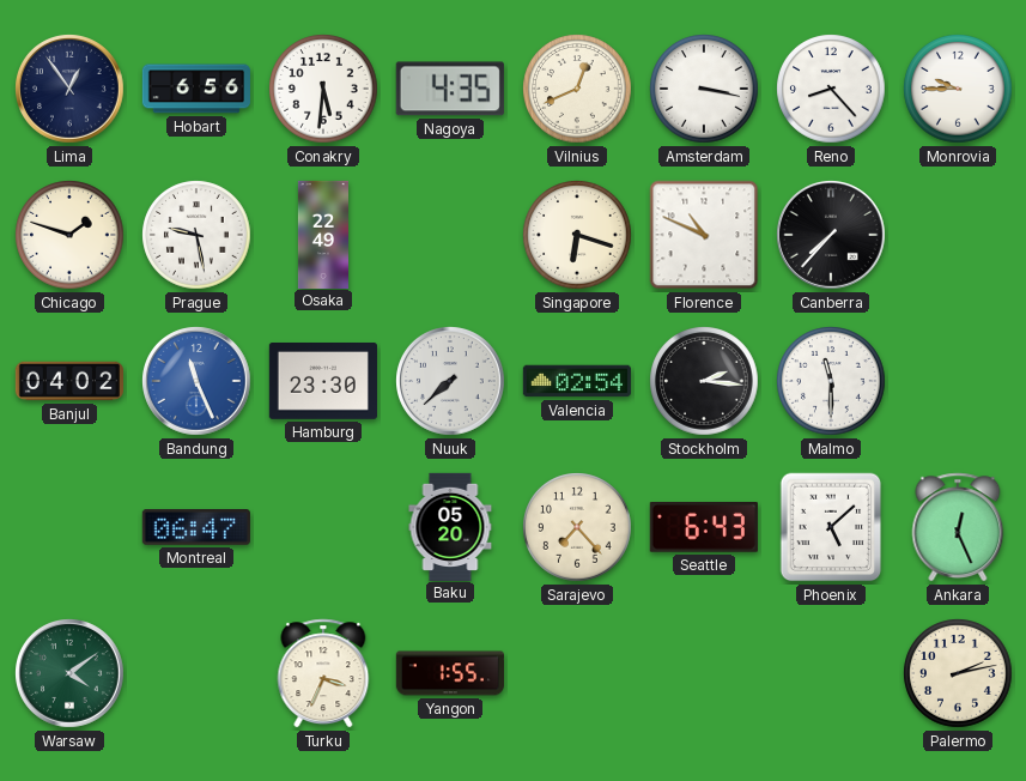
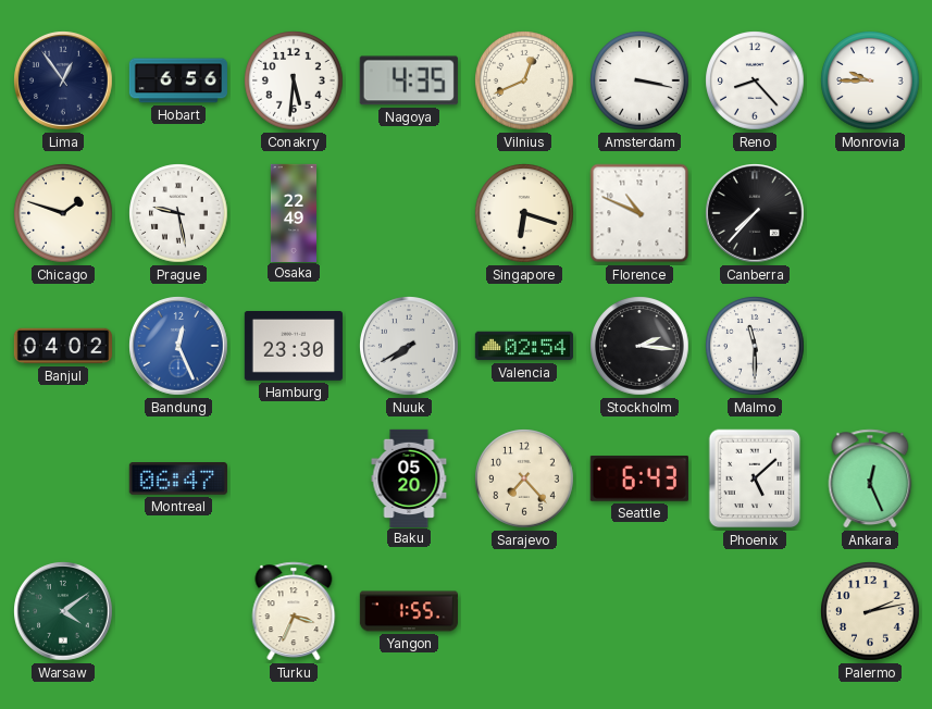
Bandung: 11:26 -> 12:26 (179, 347)
Nuuk: 7:38 -> 7:40 (410, 347)
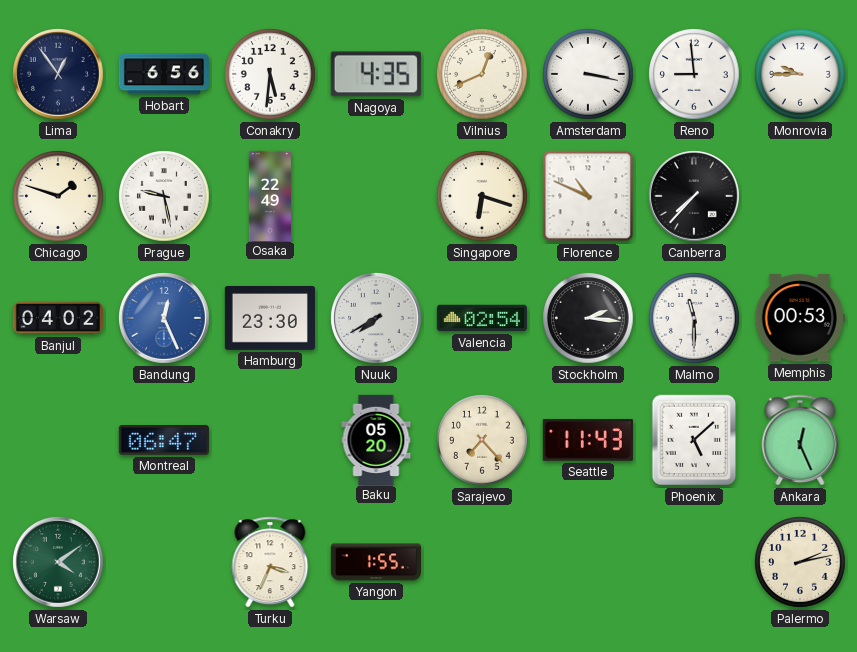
Reno: 8:23 -> 8:59 (694, 74)
Memphis: none -> 00:53 (800, 318)
Seattle: 6:43 -> 11:43 (588, 441)
